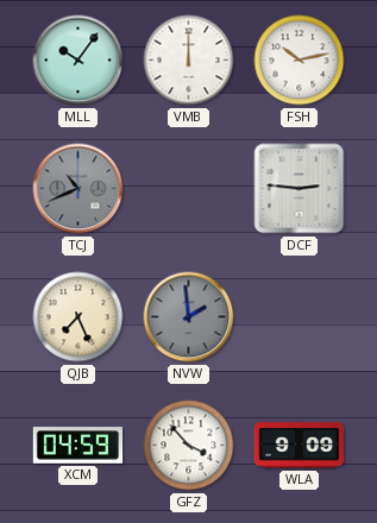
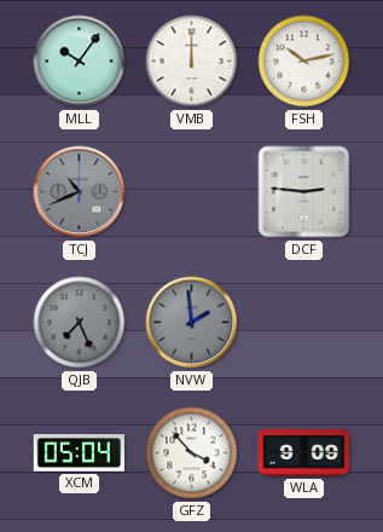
QJB dial: cream -> grey (80, 323)
XCM: 04:59 -> 05:04 (80, 453)
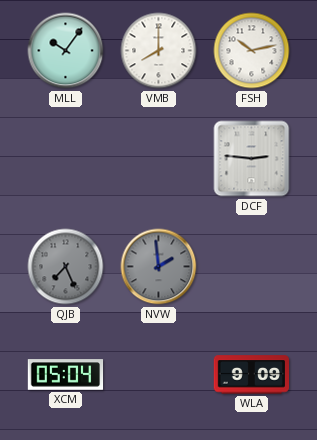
VMB: 12:00 -> 8:00 (159, 51)
TCJ: 10:41 -> none (80, 192)
GFZ: 3:53 -> none (192, 453)
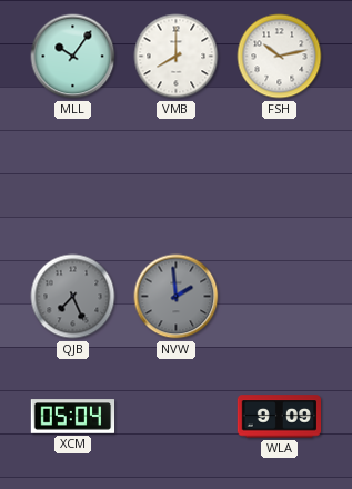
DCF: 2:46 -> none (252, 159)
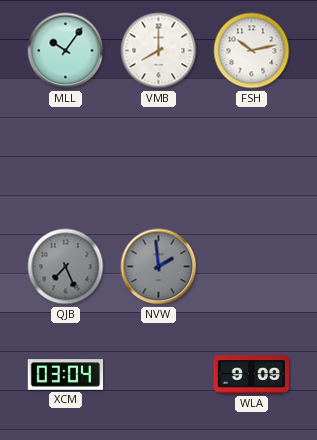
XCM: 05:04 -> 03:04 (66, 375)
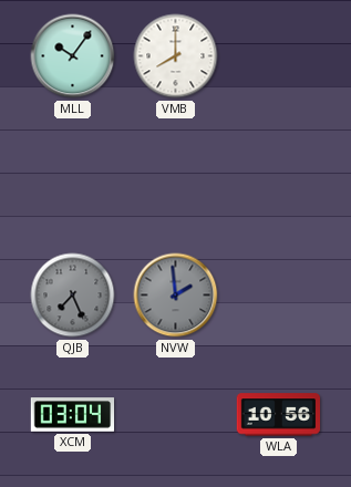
FSH: 10:13 -> none (252, 51)
WLA: 9:09 -> 10:56 (279, 415)
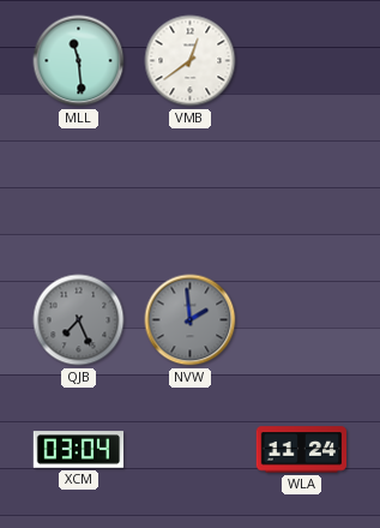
MLL: 10:06 -> 11:29 (79, 61)
VMB: 8:00 -> 12:39 (191, 61)
WLA: 10:56 -> 11:24 (302, 450)
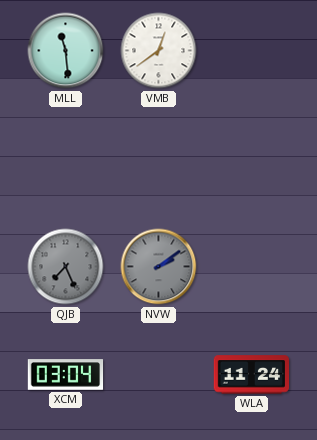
NVW: 1:59 -> 2:09 (159, 267)
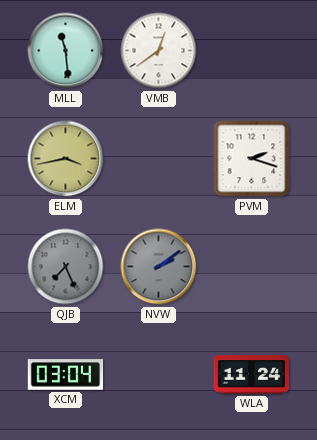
ELM: none -> 3:43 (66, 159)
PVM: none -> 2:18 (252, 159)
